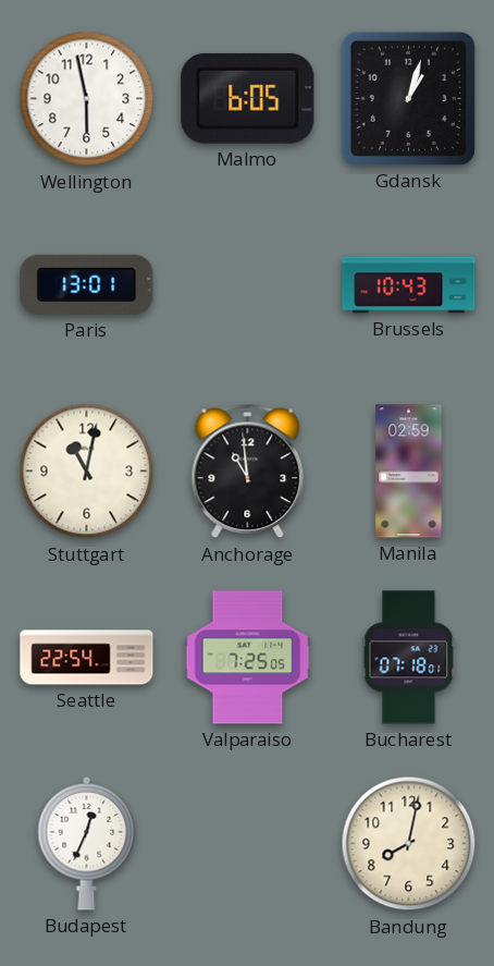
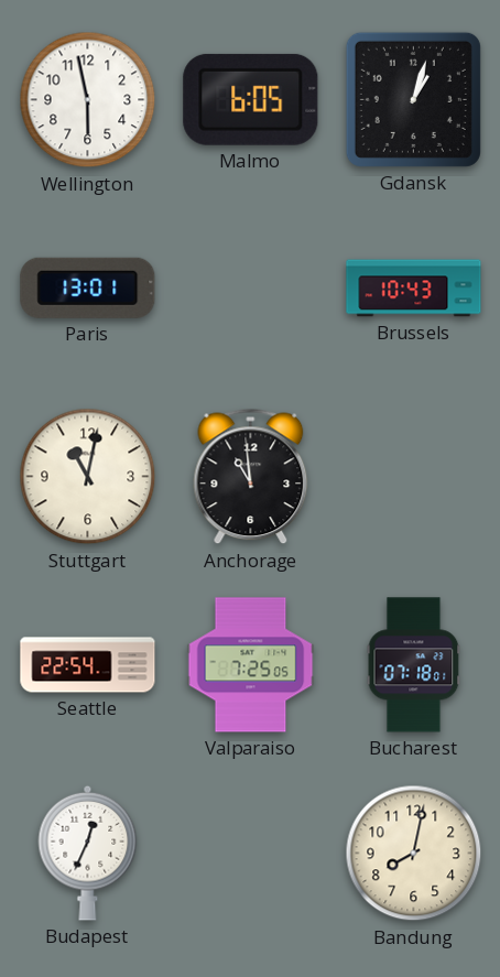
Manila: 02:59 -> none (409, 472)
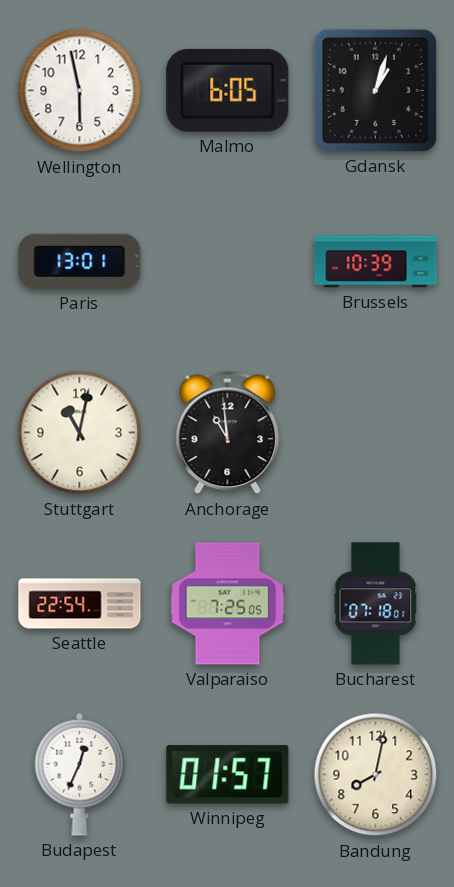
Brussels: 10:43 -> 10:39 (376, 262)
Winnipeg: none -> 01:57 (228, 775)
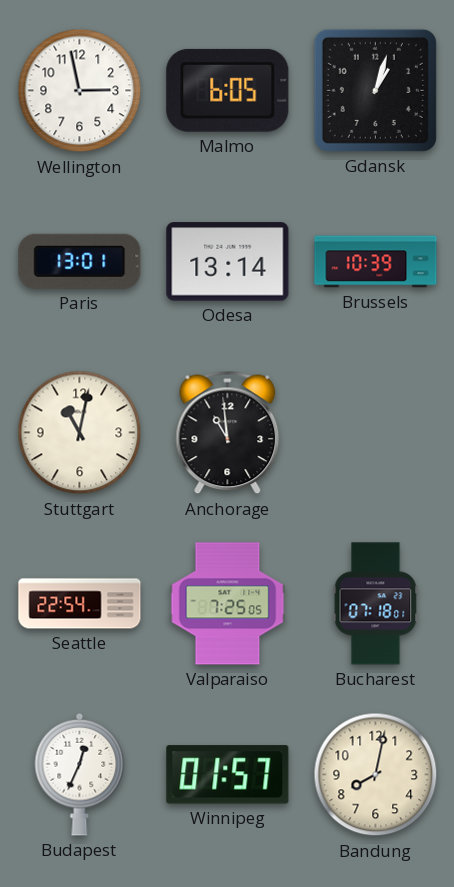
Wellington: 5:58 -> 2:58 (80, 91)
Odesa: none -> 13:14 (228, 262)
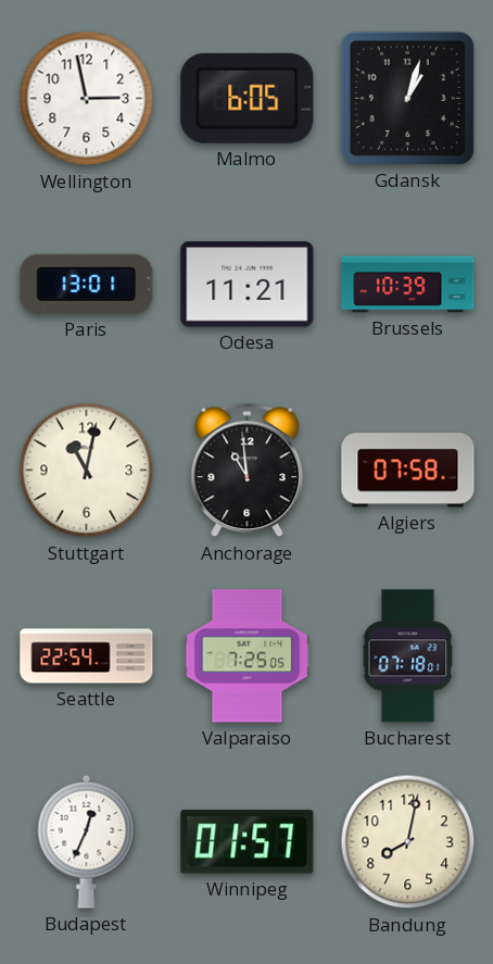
Odesa: 13:14 -> 11:21 (248, 285)
Algiers: none -> 07:58 (408, 471)
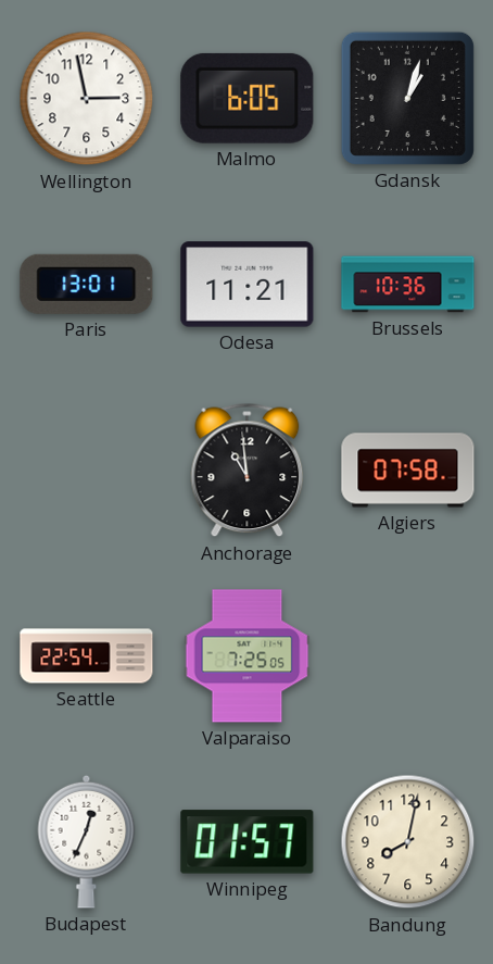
Brussels: 10:39 -> 10:36 (408, 285)
Stuttgart: 11:02 -> none (87, 471)
Bucharest: 07:18 -> none (408, 656)
